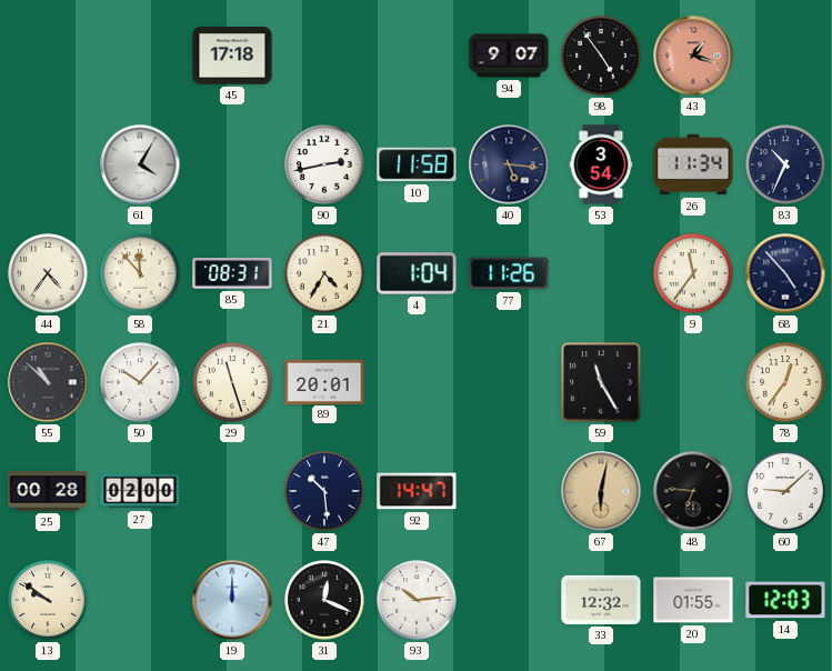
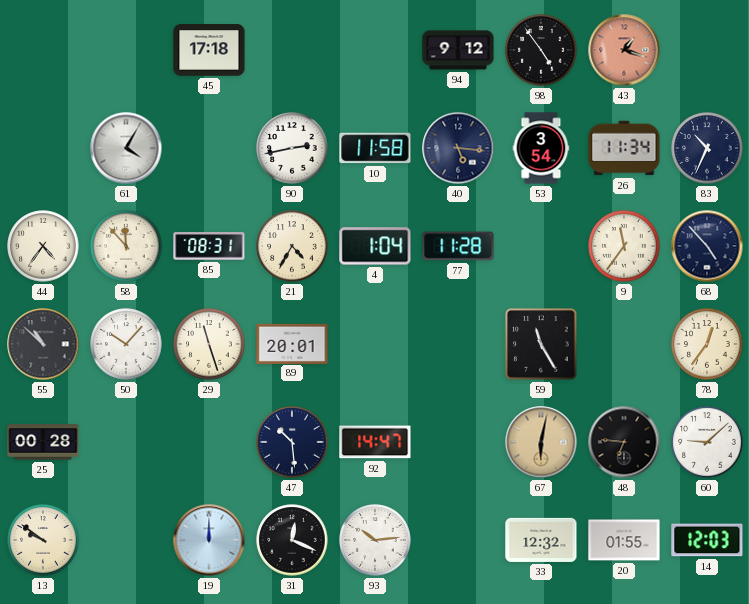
94: 9:07 -> 9:12 (458, 50)
77: 11:26 -> 11:28 (458, 246)
27: 02:00 -> none (140, 491)
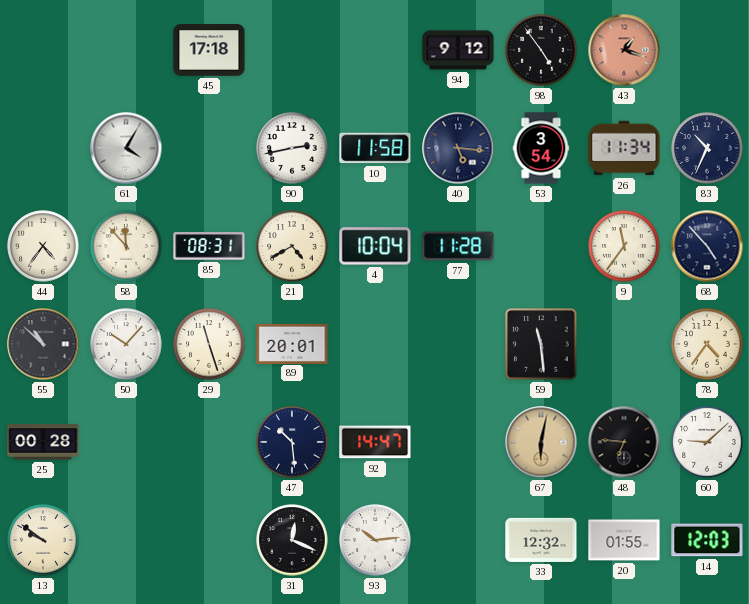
21: 4:35 -> 4:40 (292, 246)
4: 1:04 -> 10:04 (375, 246)
59: 11:25 -> 11:29 (541, 344)
78: 12:36 -> 4:36 (707, 344)
19: 12:00 -> none (209, 540)
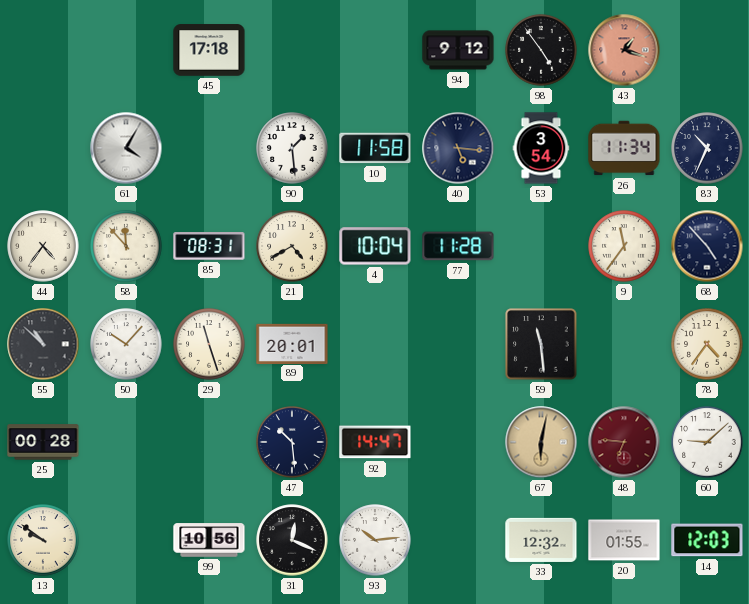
90: 2:43 -> 1:29 (292, 148)
48 dial: black -> burgundy (624, 442)
99: none -> 10:56 (209, 540)
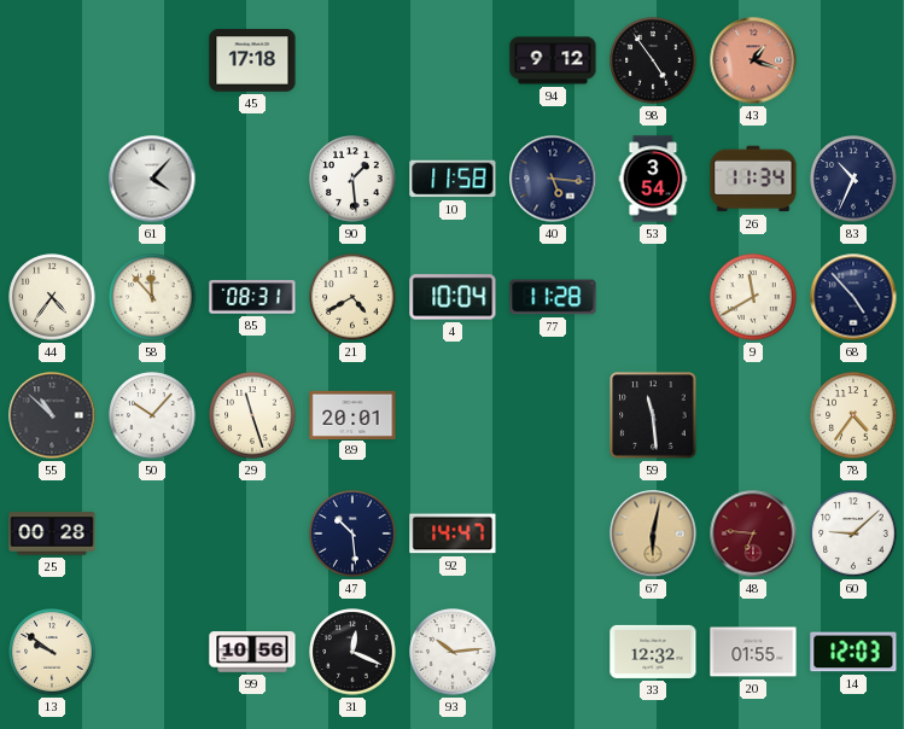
61: 4:05 -> 4:07 (152, 179)
9: 11:36 -> 11:40 (753, 297)
